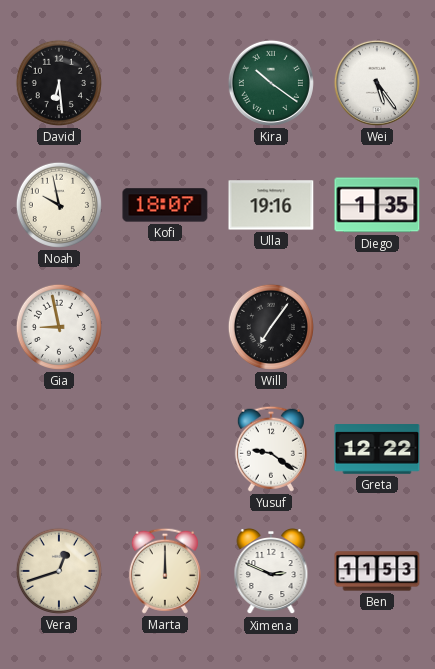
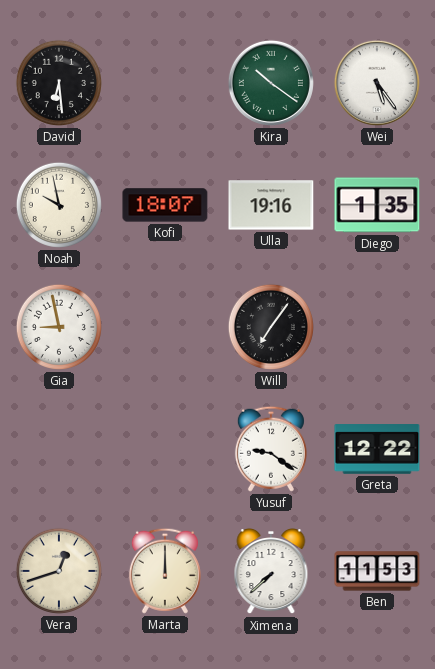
Ximena: 2:49 -> 7:38 (271, 571)
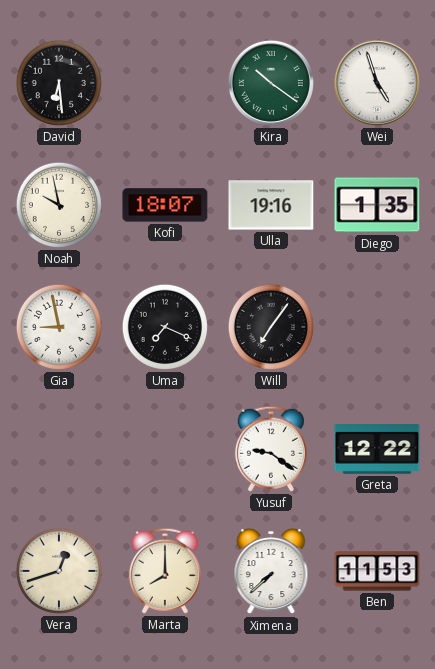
Wei: 5:24 -> 4:57 (377, 83)
Uma: none -> 7:19 (165, 327)
Marta: 12:00 -> 8:00 (165, 571)
